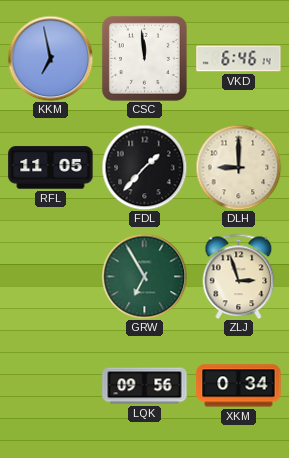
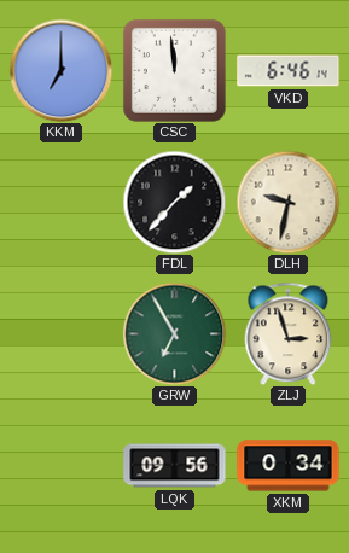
KKM: 6:58 -> 7:00 (60, 70)
RFL: 11:05 -> none (51, 168)
DLH: 9:00 -> 9:32 (287, 202)
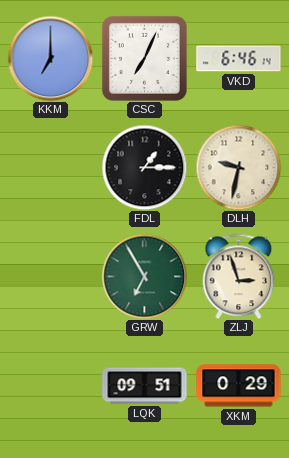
CSC: 11:59 -> 7:04 (144, 58)
FDL: 1:37 -> 1:15 (144, 167)
LQK: 09:56 -> 09:51 (145, 386)
XKM: 0:34 -> 0:29 (239, 386)
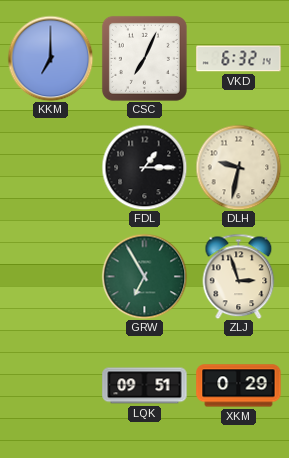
VKD: 6:46 -> 6:32 (239, 59)
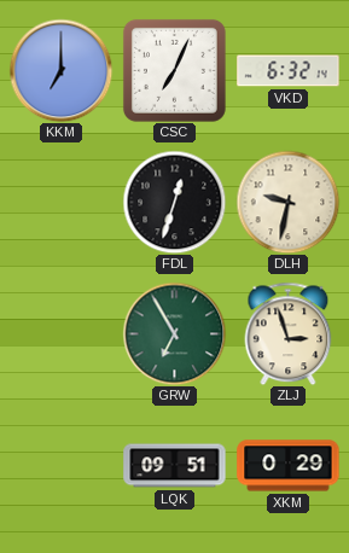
FDL: 1:15 -> 12:33 (174, 202)
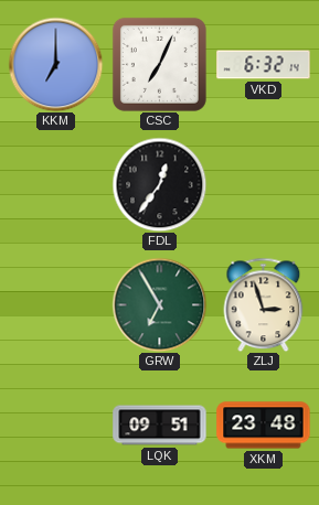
FDL: 12:33 -> 12:36 (159, 184)
DLH: 9:32 -> none (287, 202)
XKM: 0:29 -> 23:48 (264, 426)
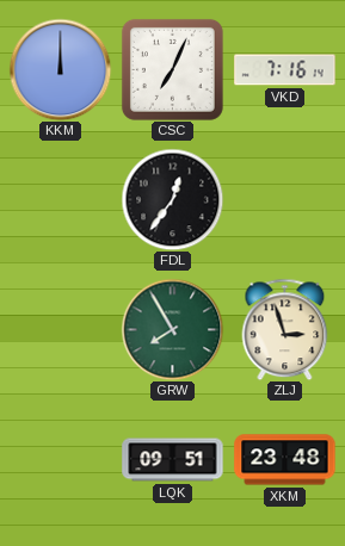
KKM: 7:00 -> 12:00 (60, 69)
VKD: 6:32 -> 7:16 (285, 70)
GRW: 6:55 -> 7:55 (172, 329)
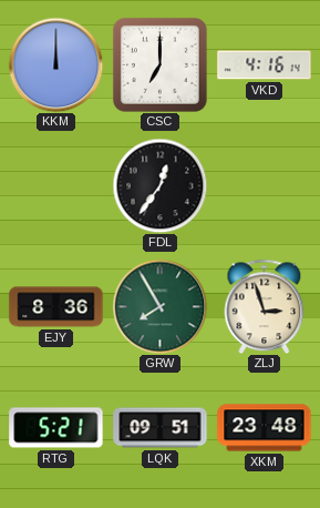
CSC: 7:04 -> 7:00 (159, 64)
VKD: 7:16 -> 4:16 (265, 65)
EJY: none -> 8:36 (56, 307)
RTG: none -> 5:21 (56, 428)
